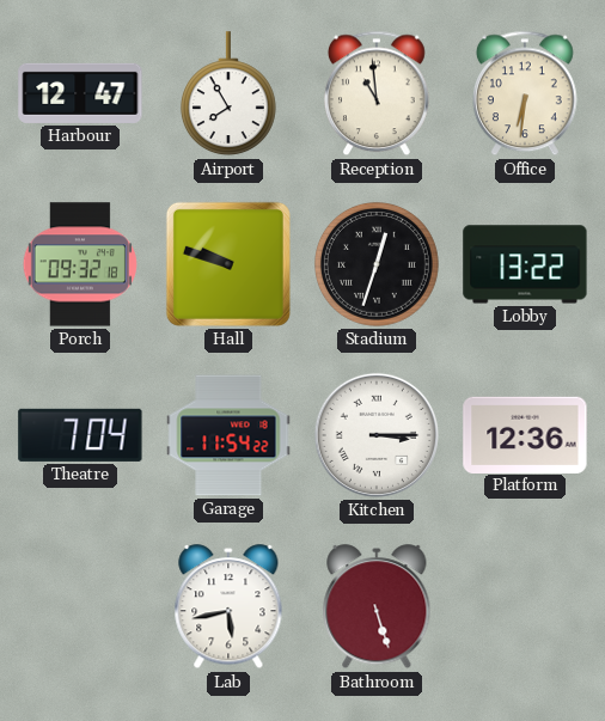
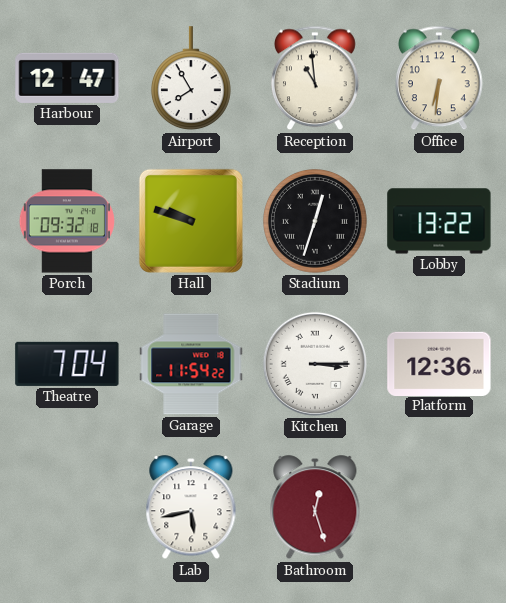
Bathroom: 5:27 -> 12:27 (315, 508)
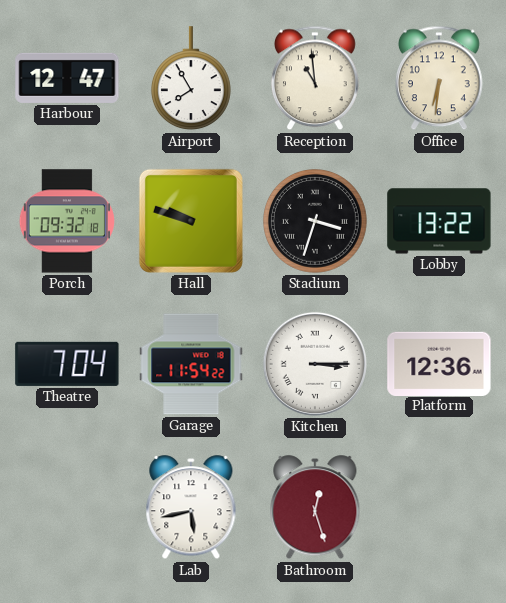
Stadium: 12:33 -> 3:33 (316, 222)
